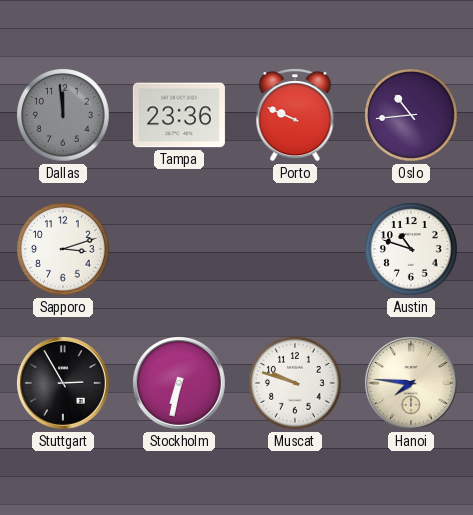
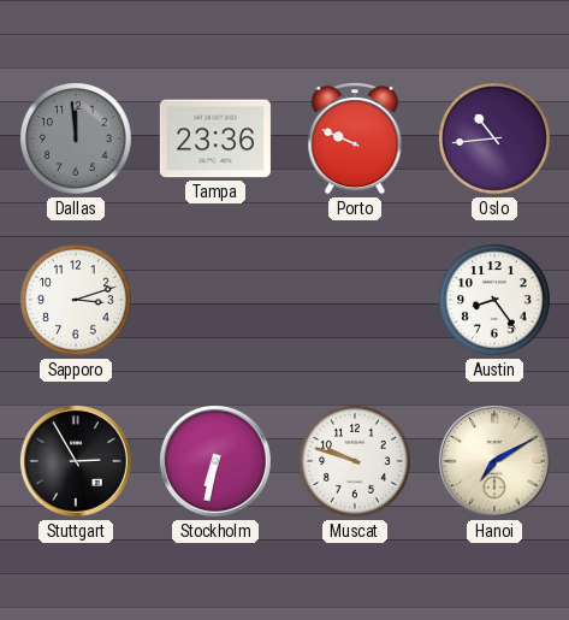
Austin: 10:48 -> 8:24 (496, 301)
Hanoi: 7:46 -> 7:10 (494, 461)
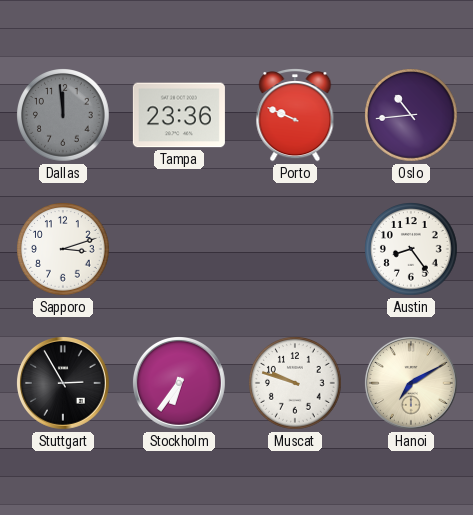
Stockholm: 6:32 -> 6:36 (179, 383)
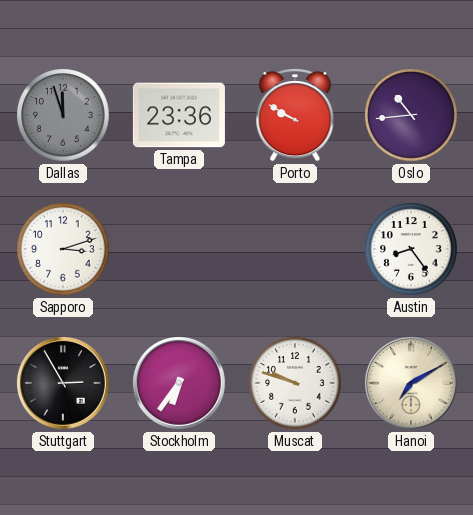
Dallas: 11:59 -> 11:57 (64, 116)
Porto: 9:49 -> 9:50 (295, 116)
